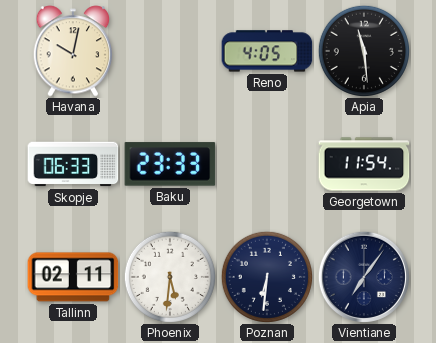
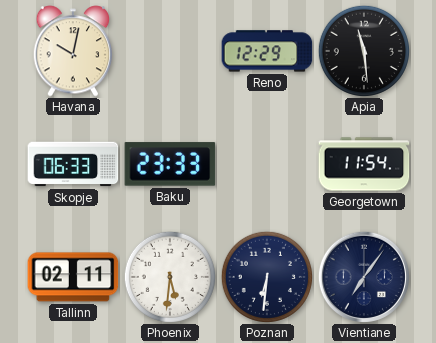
Reno: 4:05 -> 12:29 (267, 51)
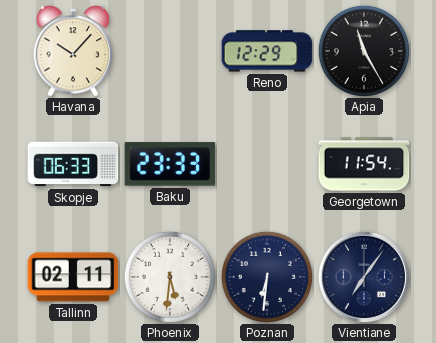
Havana: 10:02 -> 10:07 (73, 51)
Apia: 11:29 -> 11:25 (364, 51)
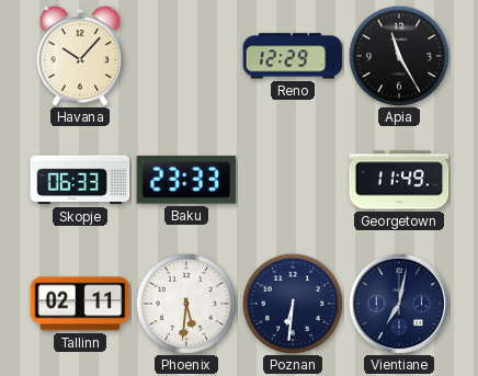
Georgetown: 11:54 -> 11:49 (399, 180)
Vientiane: 7:06 -> 7:02 (399, 304)
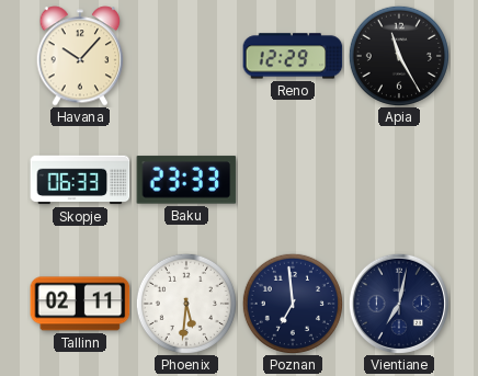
Georgetown: 11:49 -> none (399, 180)
Poznan: 6:31 -> 6:59 (293, 304)
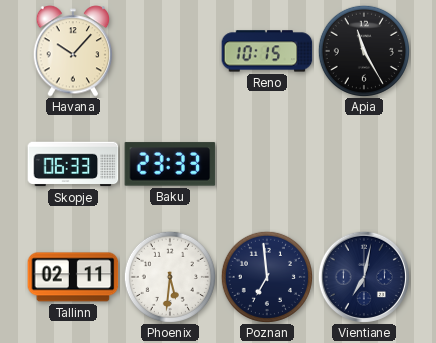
Reno: 12:29 -> 10:15 (267, 51)
